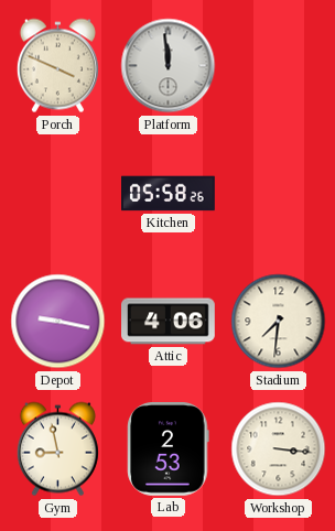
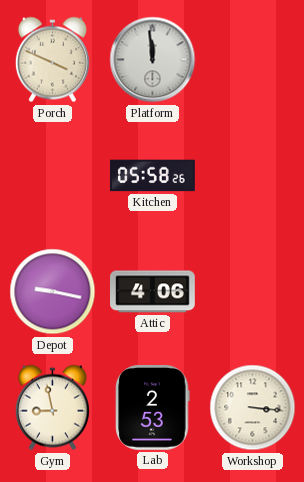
Stadium: 7:31 -> none (279, 322)
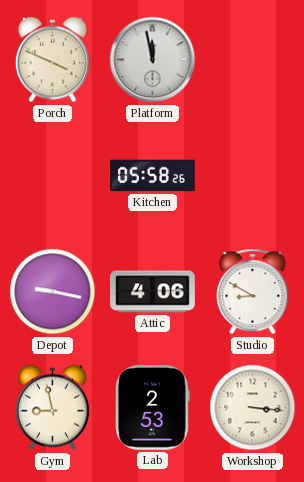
Platform: 11:59 -> 11:58 (153, 60)
Studio: none -> 8:50 (253, 292)
